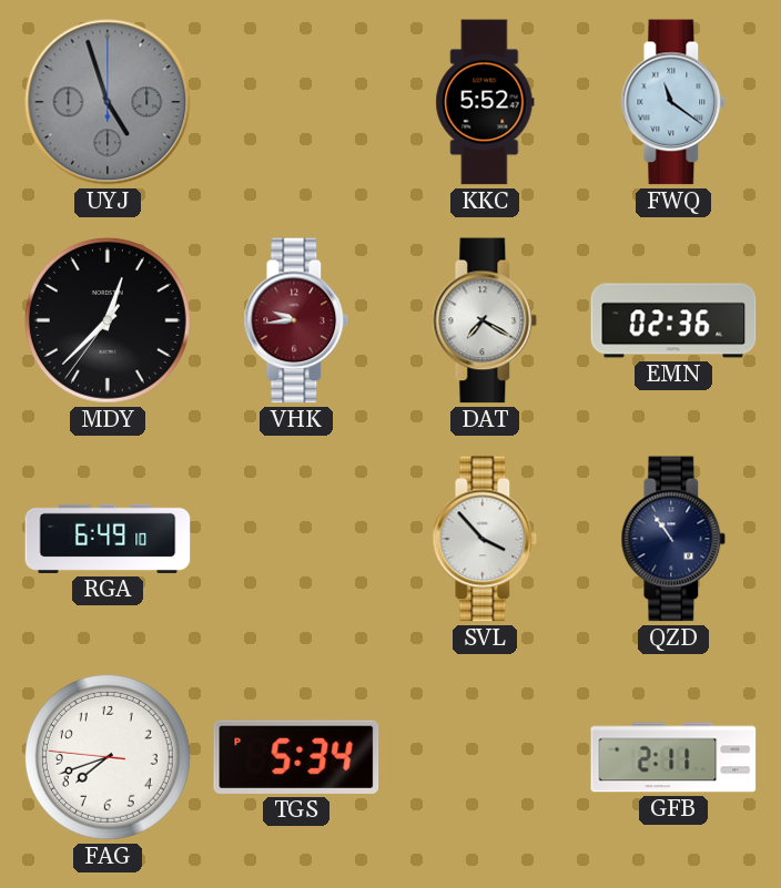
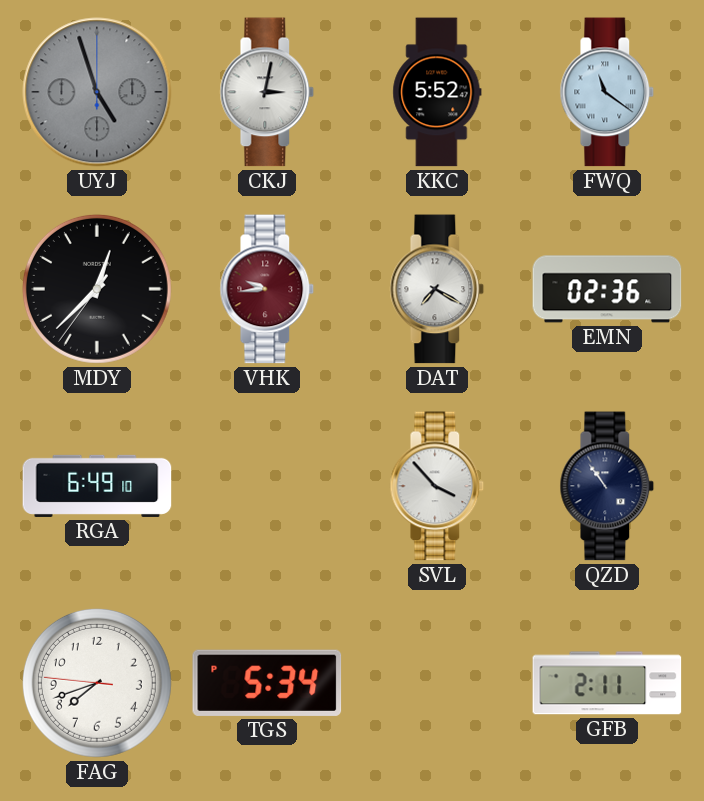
CKJ: none -> 3:02 (267, 92)
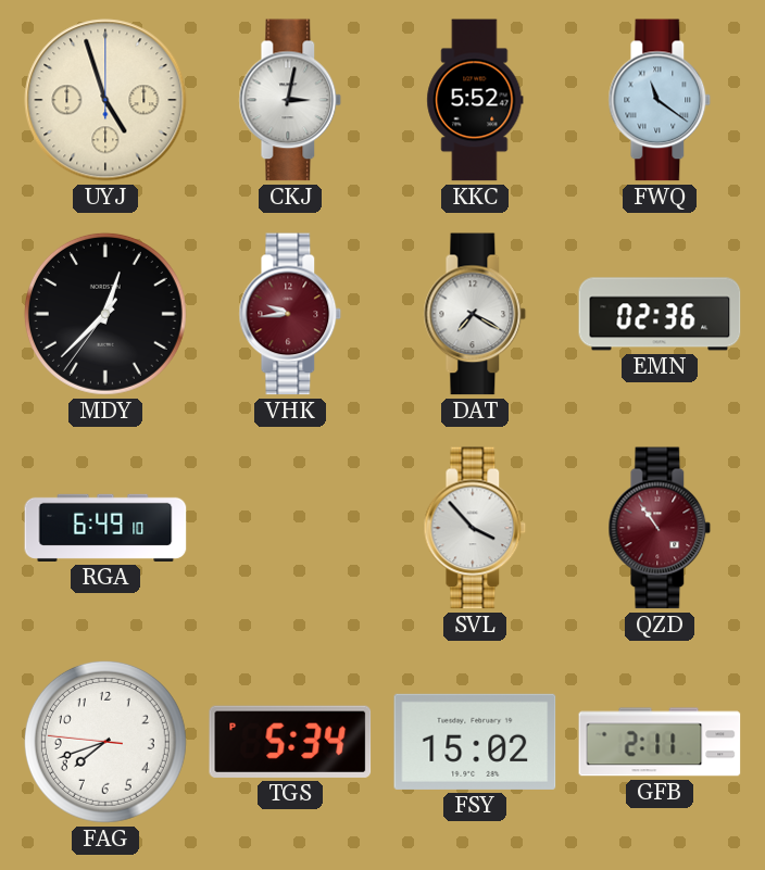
UYJ dial: grey -> cream (105, 100)
QZD dial: navy -> burgundy (660, 528)
FSY: none -> 15:02 (475, 742)
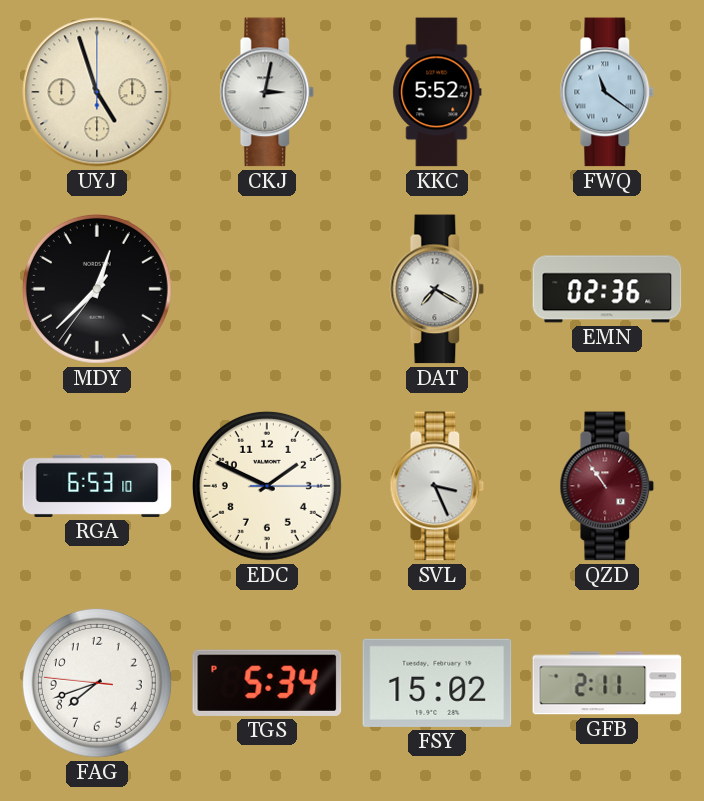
VHK: 9:44 -> none (290, 314)
RGA: 6:49 -> 6:53 (97, 486)
EDC: none -> 1:49 (267, 486)
SVL: 3:53 -> 3:26 (437, 486)
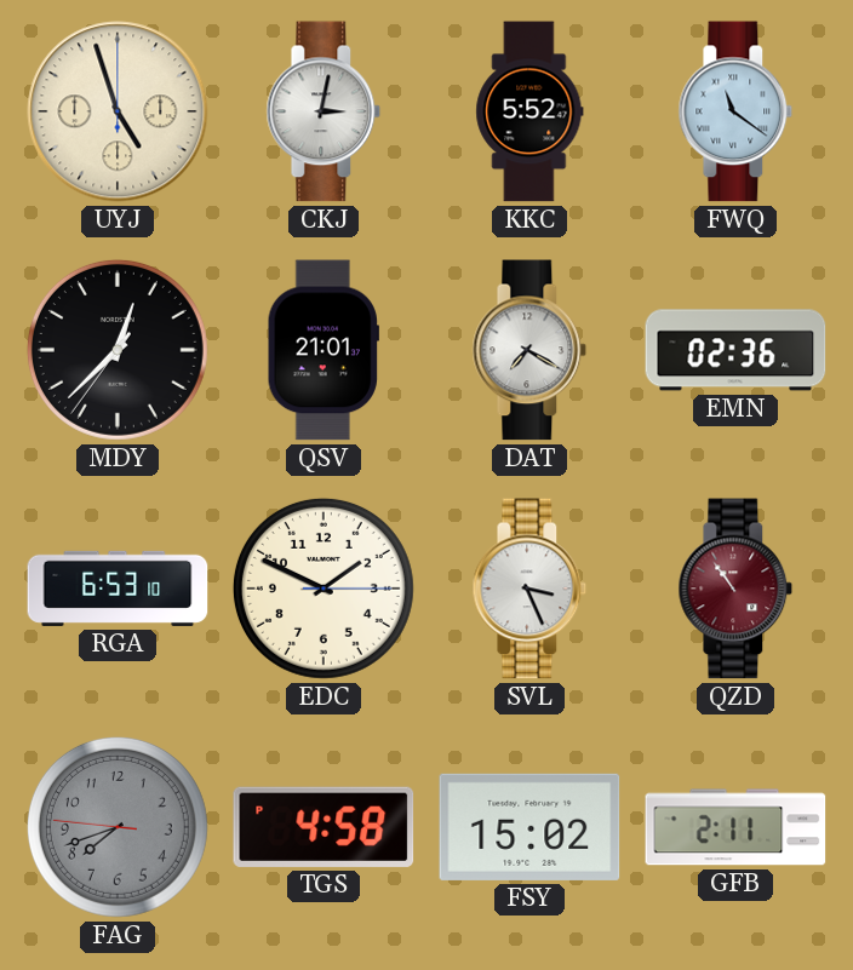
QSV: none -> 21:01 (324, 350)
FAG dial: white -> grey (118, 827)
TGS: 5:34 -> 4:58 (324, 827)
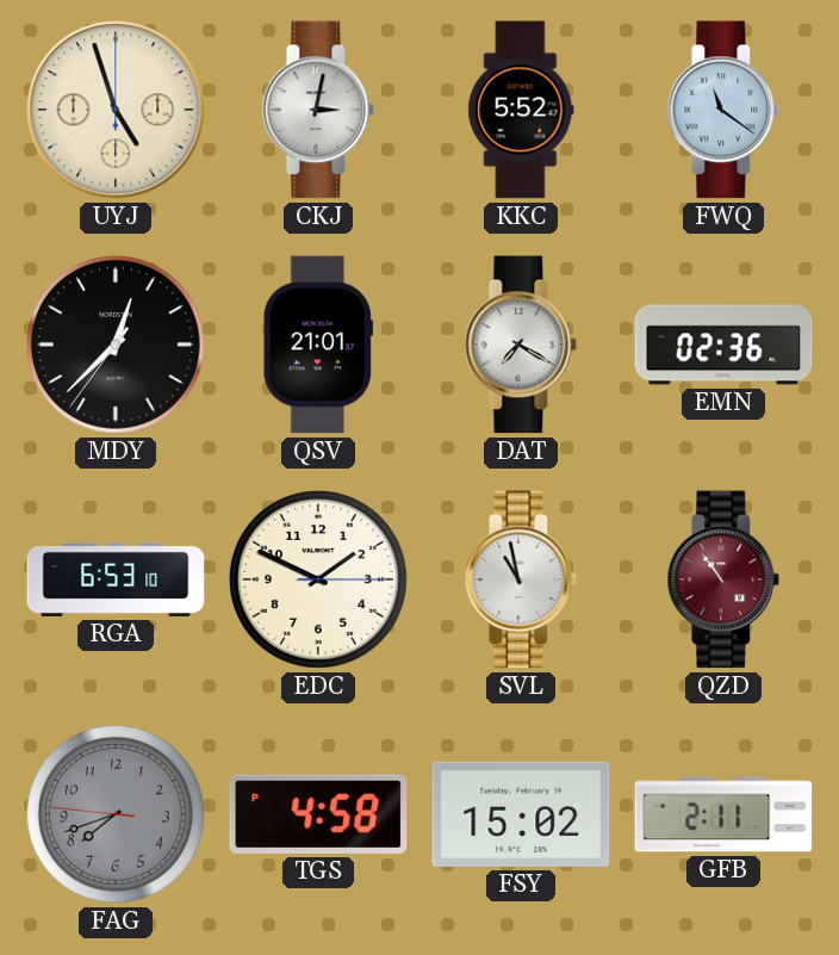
SVL: 3:26 -> 10:58 (521, 579)
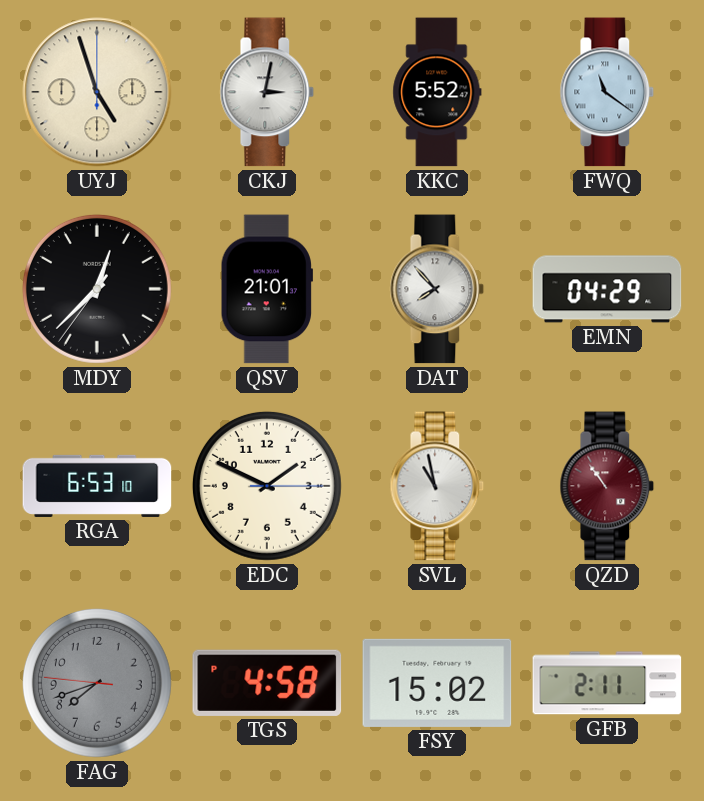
DAT: 7:20 -> 7:53 (437, 289)
EMN: 02:36 -> 04:29 (607, 289)
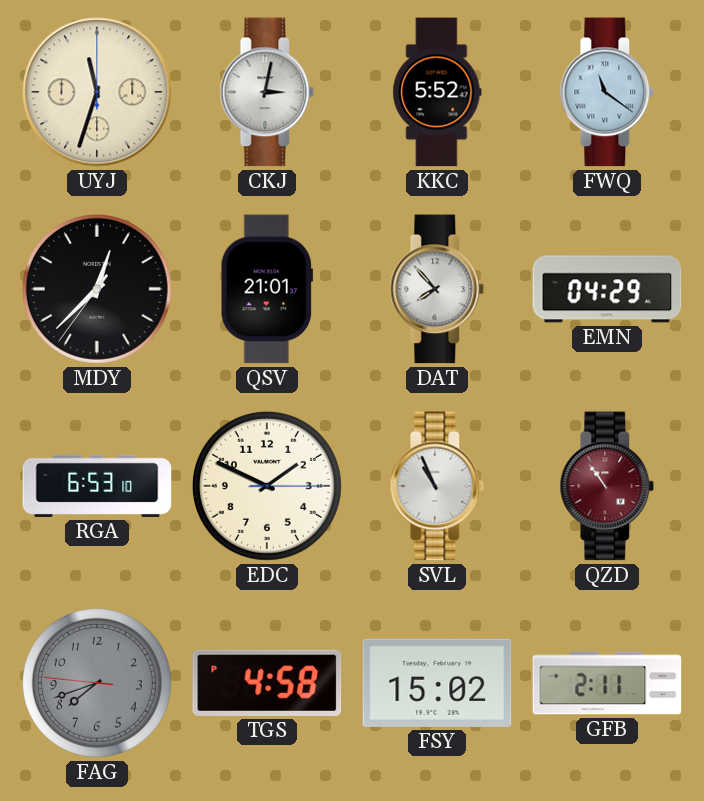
UYJ: 4:57 -> 11:33 (97, 92)
SVL: 10:58 -> 10:56 (437, 486)
